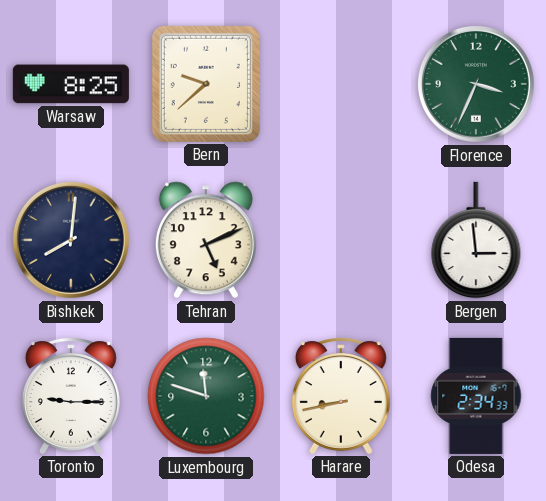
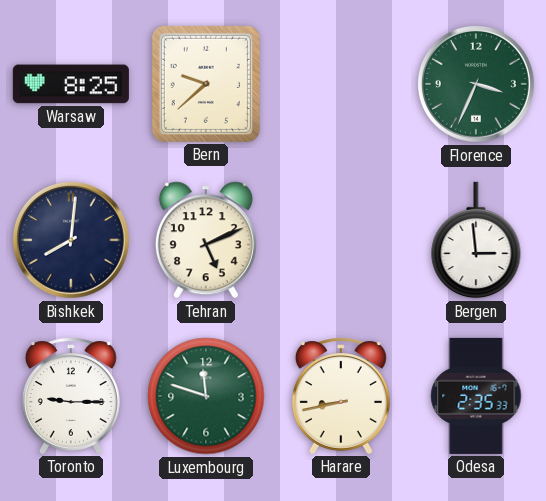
Odesa: 2:34 -> 2:35 (476, 396)
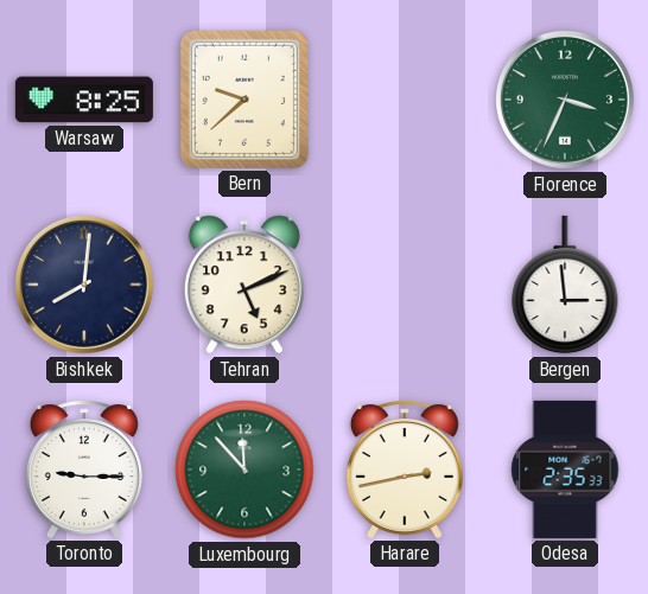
Luxembourg: 11:48 -> 11:53 (244, 470)
Harare: 8:43 -> 2:43 (405, 470)
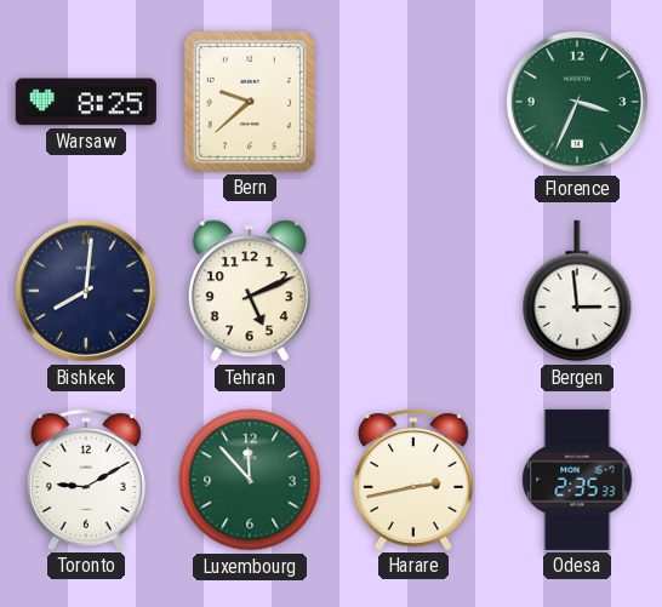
Toronto: 9:15 -> 9:10 (86, 480)
